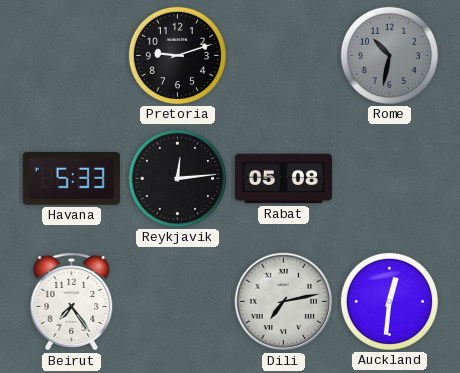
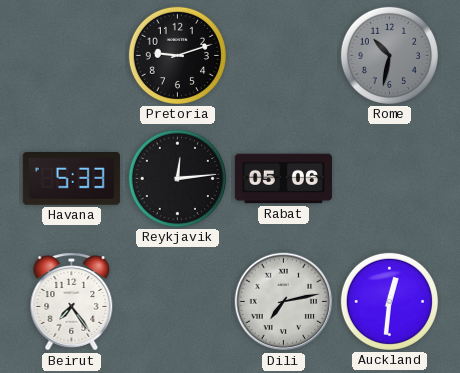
Rabat: 05:08 -> 05:06 (283, 179)
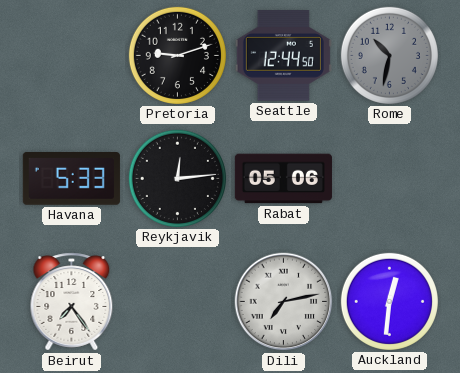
Seattle: none -> 12:44 (283, 56)
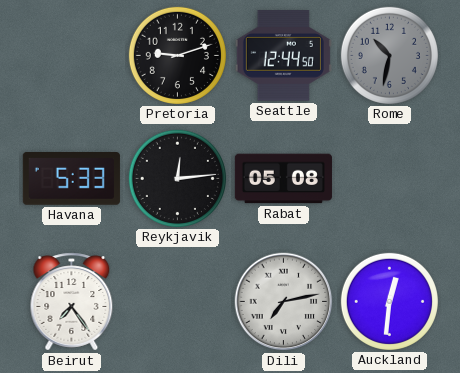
Rabat: 05:06 -> 05:08 (283, 179)
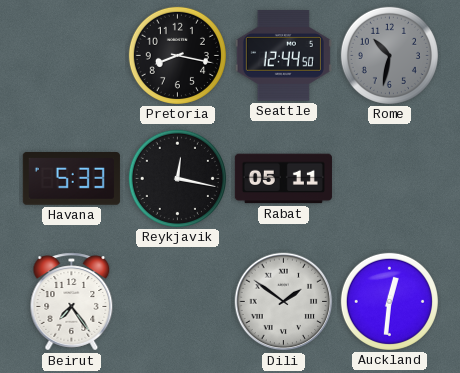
Pretoria: 9:12 -> 8:17 (177, 55)
Reykjavik: 12:14 -> 12:17 (177, 178)
Rabat: 05:08 -> 05:11 (283, 179)
Dili: 7:13 -> 1:51 (284, 302)
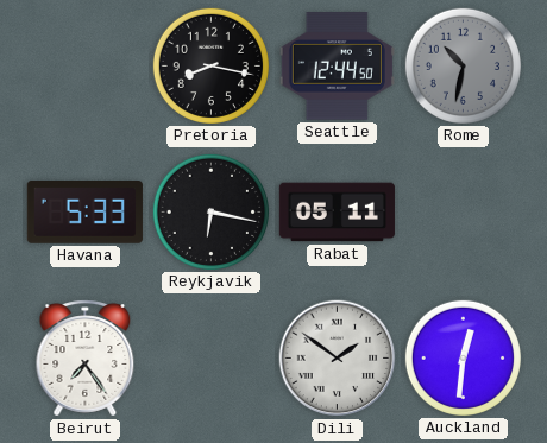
Reykjavik: 12:17 -> 6:17 (210, 211)
